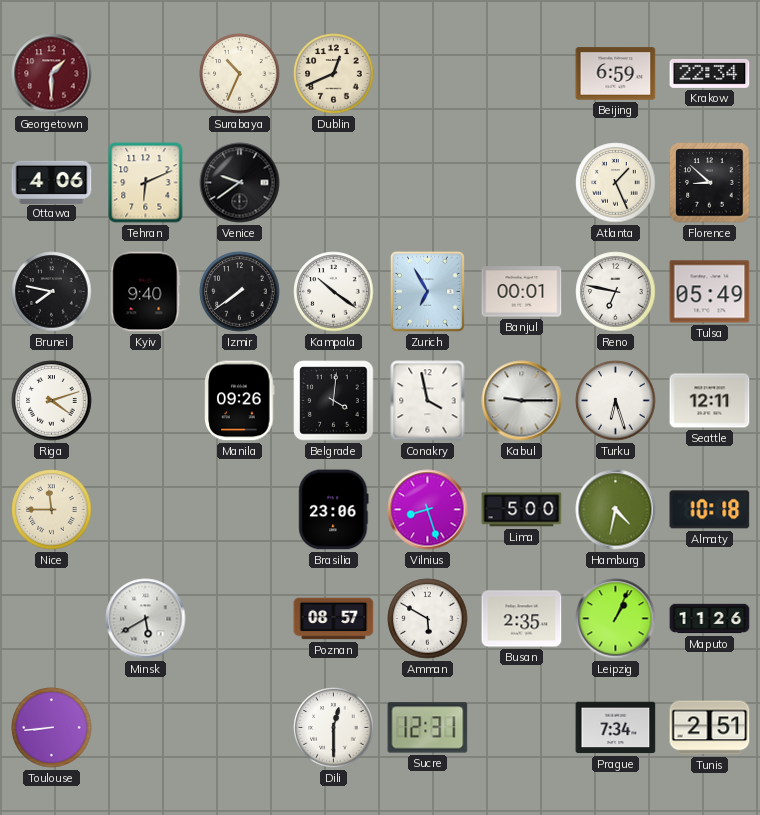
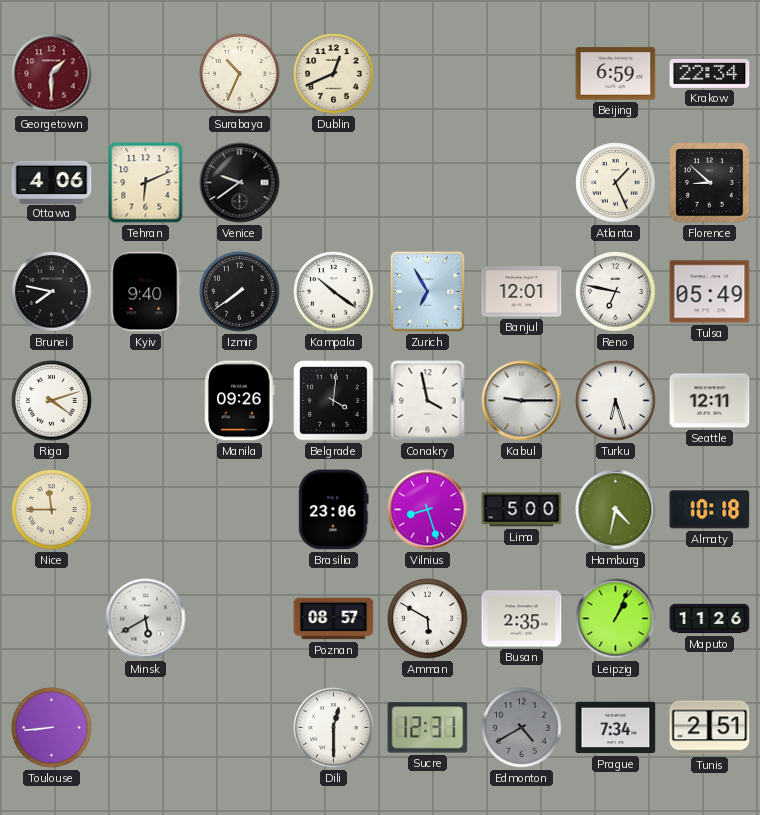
Banjul: 00:01 -> 12:01 (522, 292)
Edmonton: none -> 4:40 (522, 728)
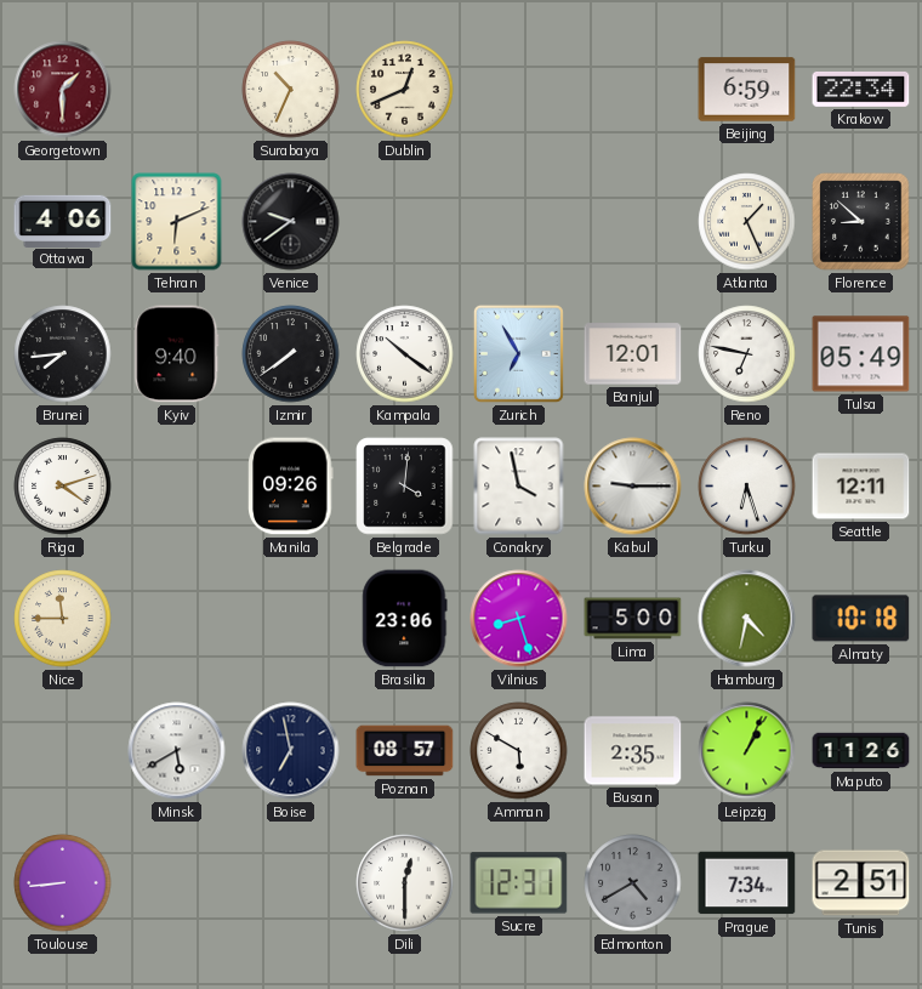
Brunei: 7:47 -> 7:44 (63, 354)
Boise: none -> 6:58 (291, 751)
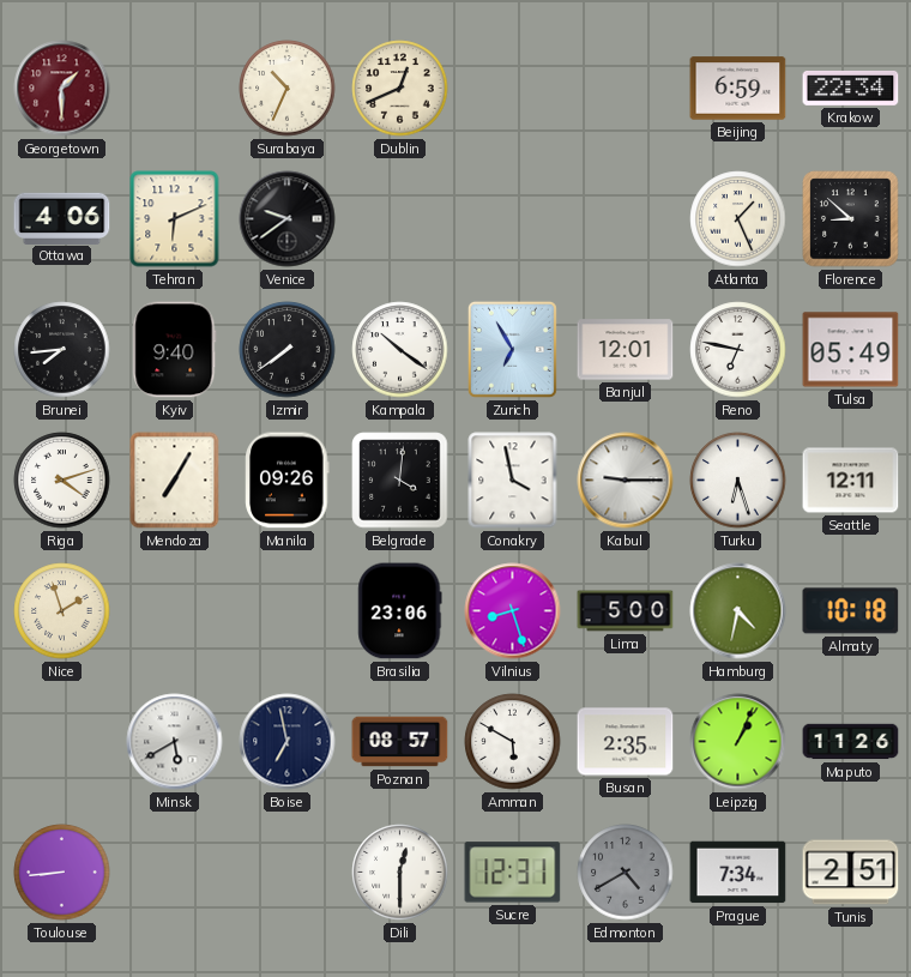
Mendoza: none -> 7:05 (175, 481)
Nice: 11:45 -> 1:57 (62, 611)
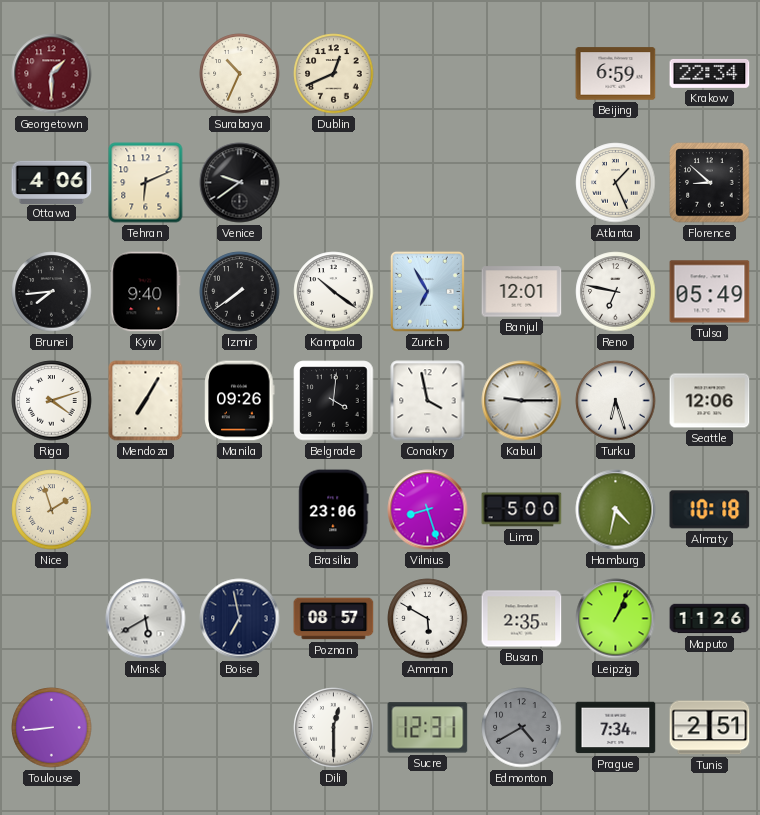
Seattle: 12:11 -> 12:06 (710, 401)
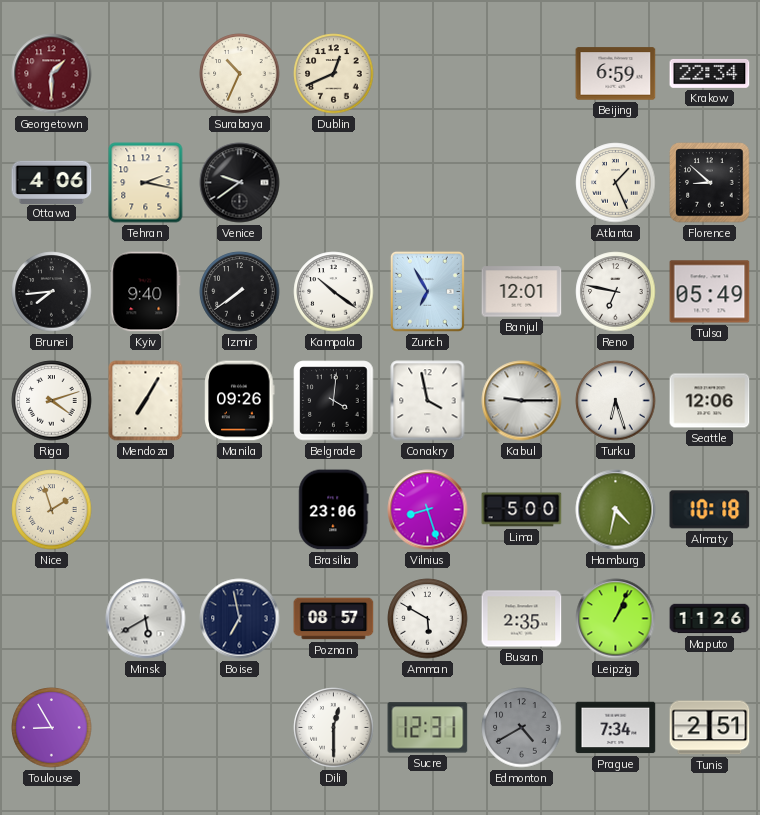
Tehran: 6:11 -> 2:17 (146, 183)
Toulouse: 8:44 -> 8:55 (52, 728)
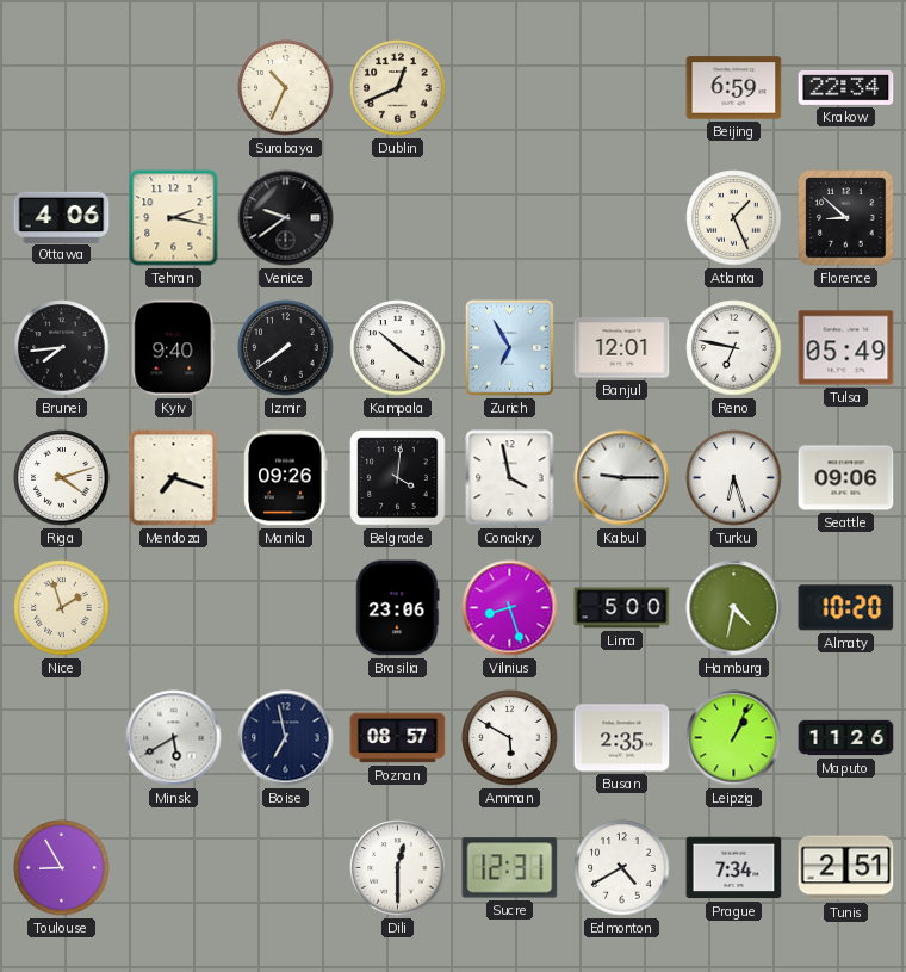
Georgetown: 1:30 -> none (52, 74)
Mendoza: 7:05 -> 7:18 (174, 478)
Seattle: 12:06 -> 09:06 (846, 478)
Almaty: 10:18 -> 10:20 (846, 608)
Edmonton dial: grey -> white (622, 868)
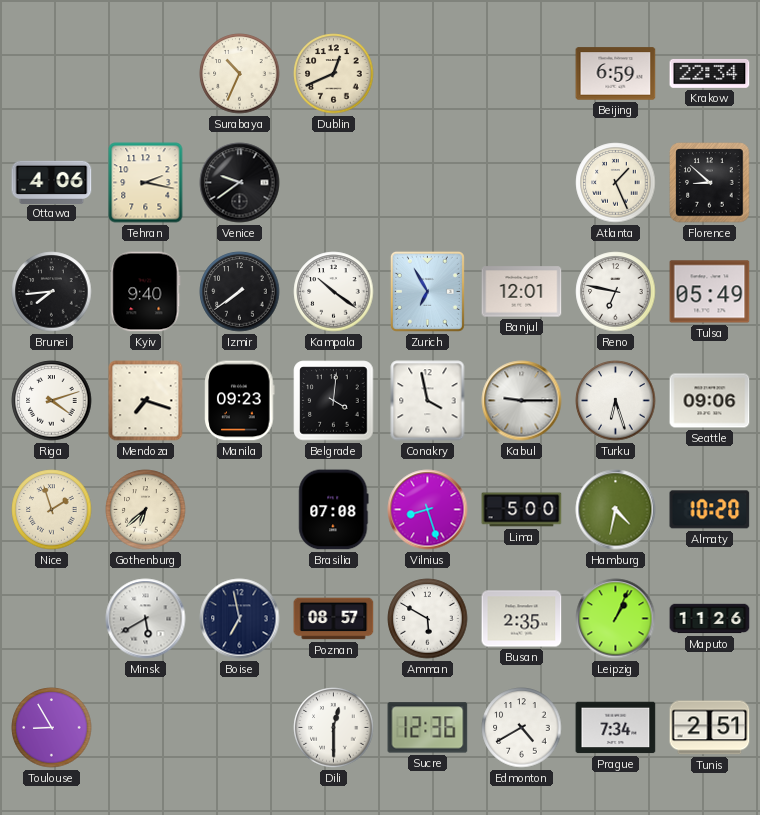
Manila: 09:26 -> 09:23 (240, 401)
Gothenburg: none -> 6:38 (146, 510)
Brasilia: 23:06 -> 07:08 (334, 510)
Sucre: 12:31 -> 12:36 (428, 728)
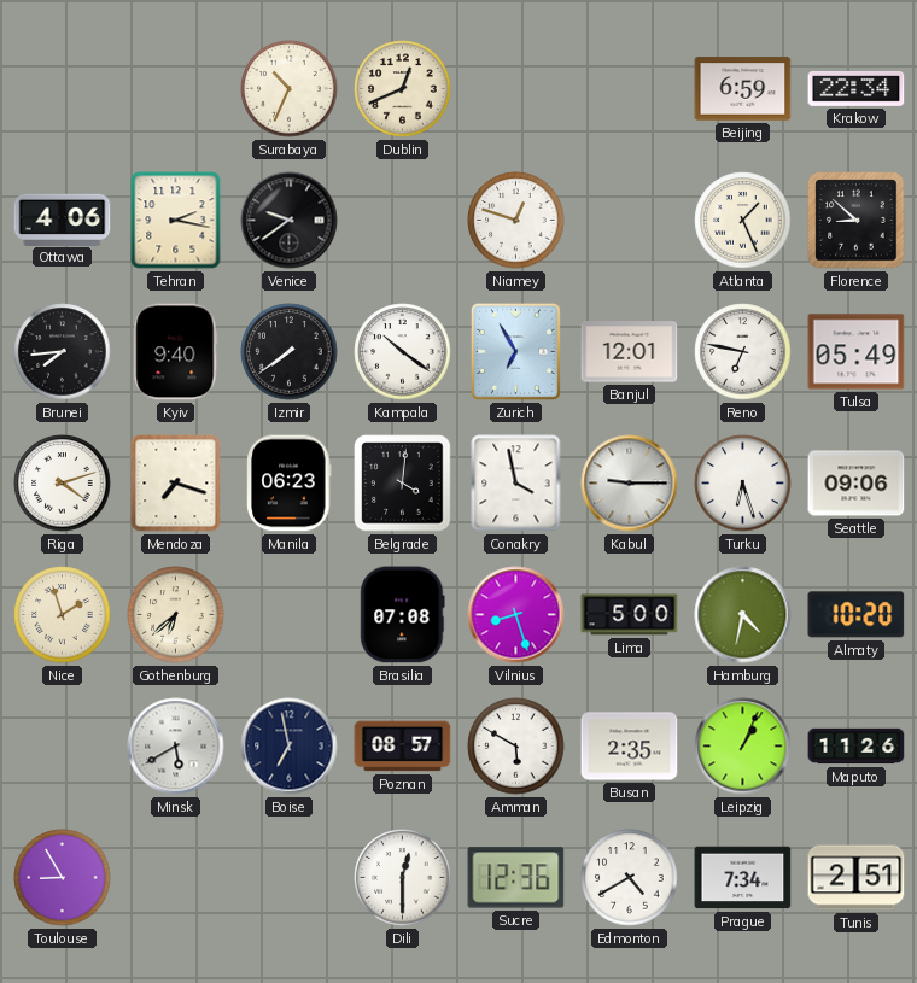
Niamey: none -> 12:48 (516, 221)
Manila: 09:23 -> 06:23 (290, 484)
